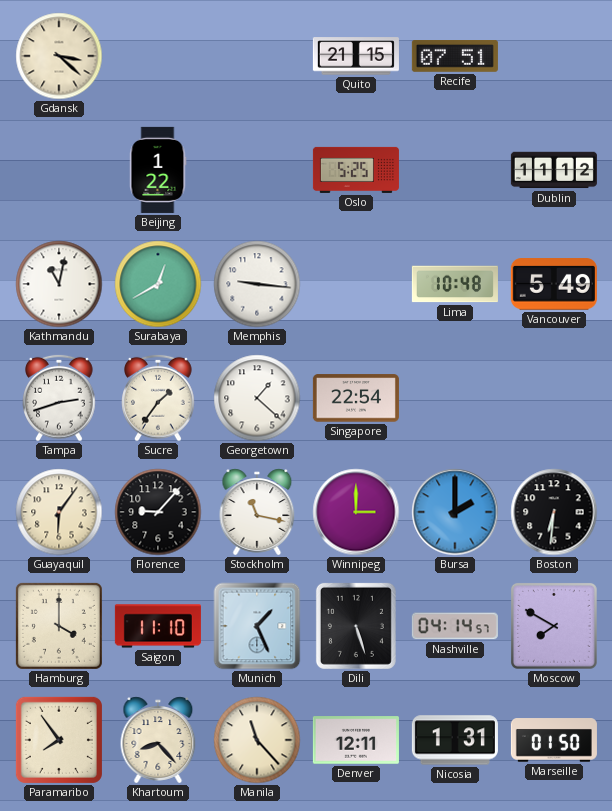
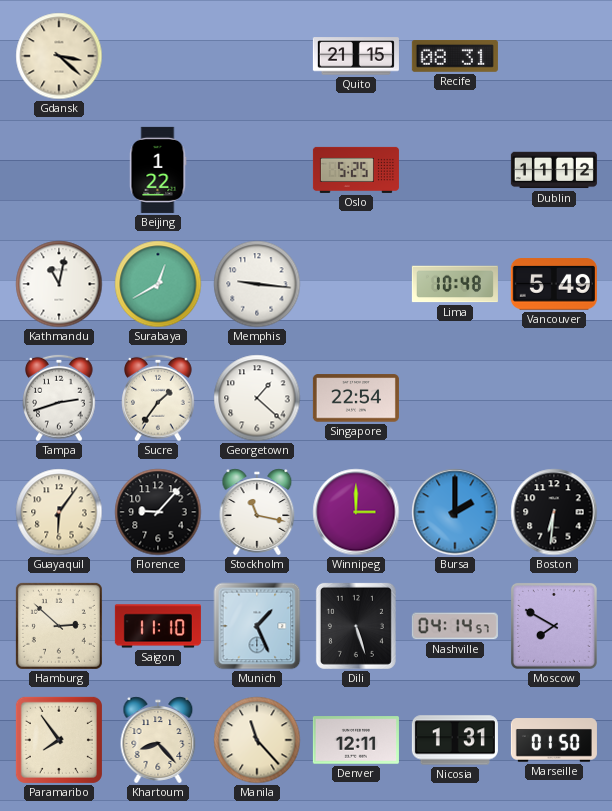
Recife: 07:51 -> 08:31 (455, 57)
Hamburg: 4:00 -> 2:52 (59, 626)
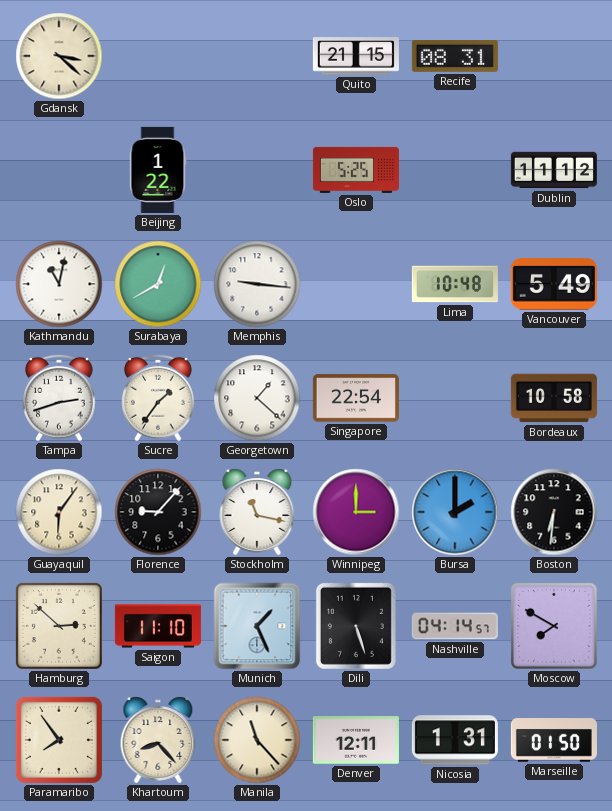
Bordeaux: none -> 10:58 (554, 398)
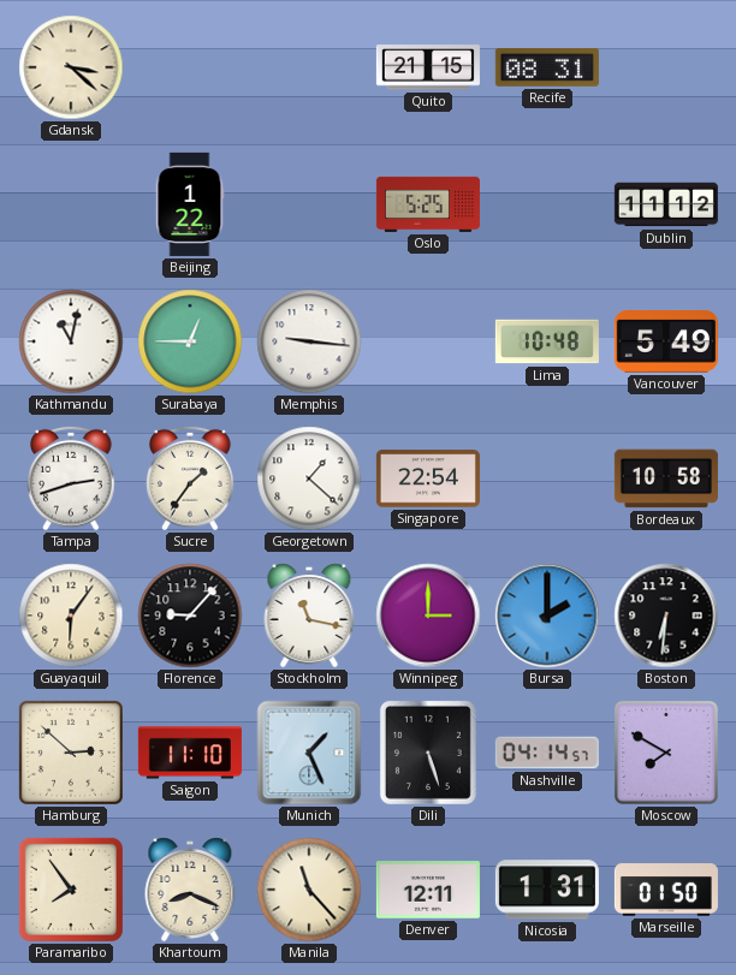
Surabaya: 12:40 -> 12:45 (190, 341)
Khartoum: 8:23 -> 8:19 (190, 890)
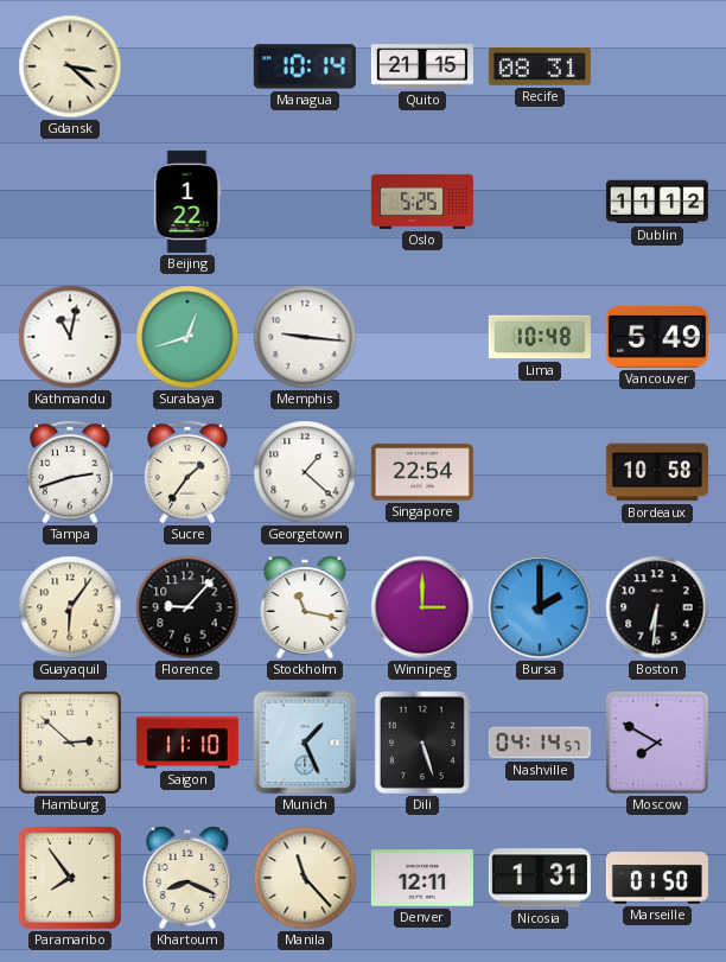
Managua: none -> 10:14 (305, 66)
Surabaya: 12:45 -> 12:42 (187, 337)
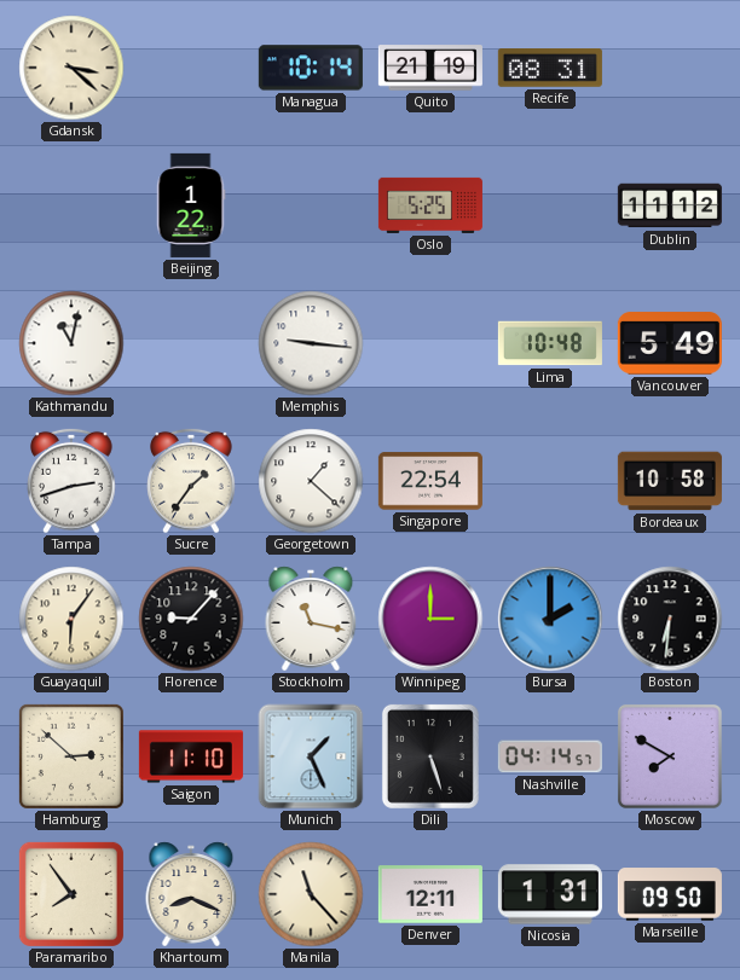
Quito: 21:15 -> 21:19 (430, 68)
Surabaya: 12:42 -> none (187, 337)
Marseille: 01:50 -> 09:50 (670, 894)
